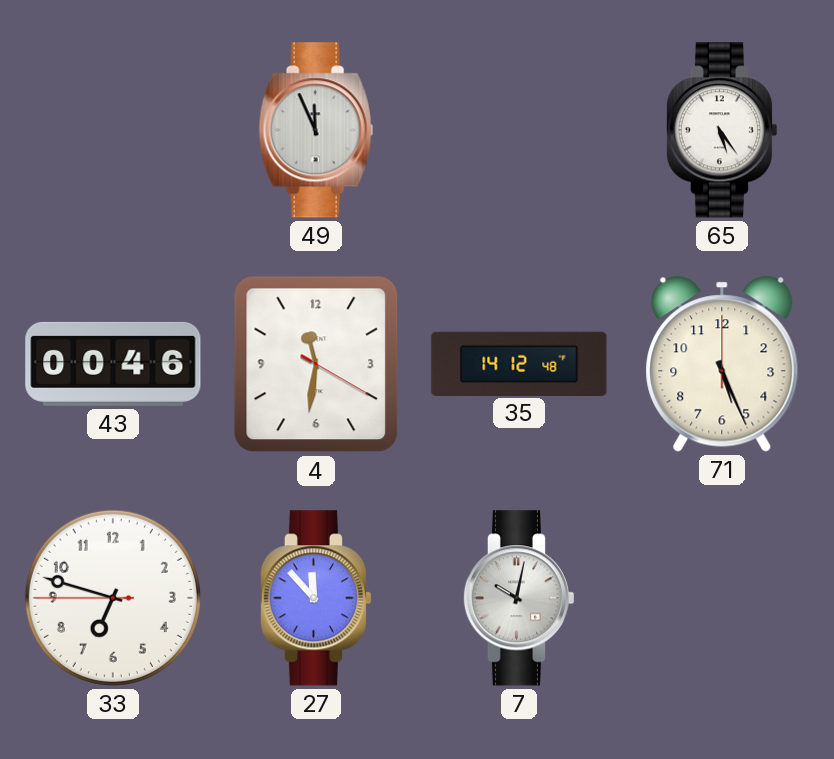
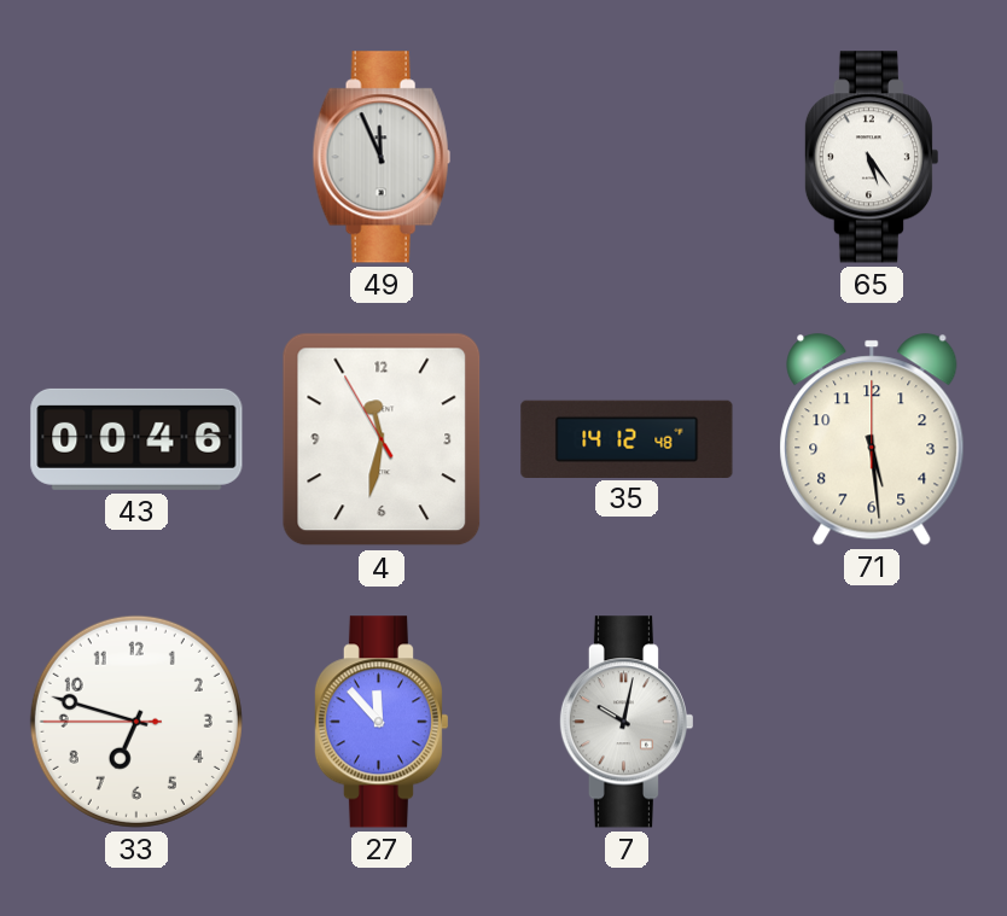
4: 11:31:20 -> 11:31:55 (382, 439)
71: 5:26 -> 5:29 (872, 439)
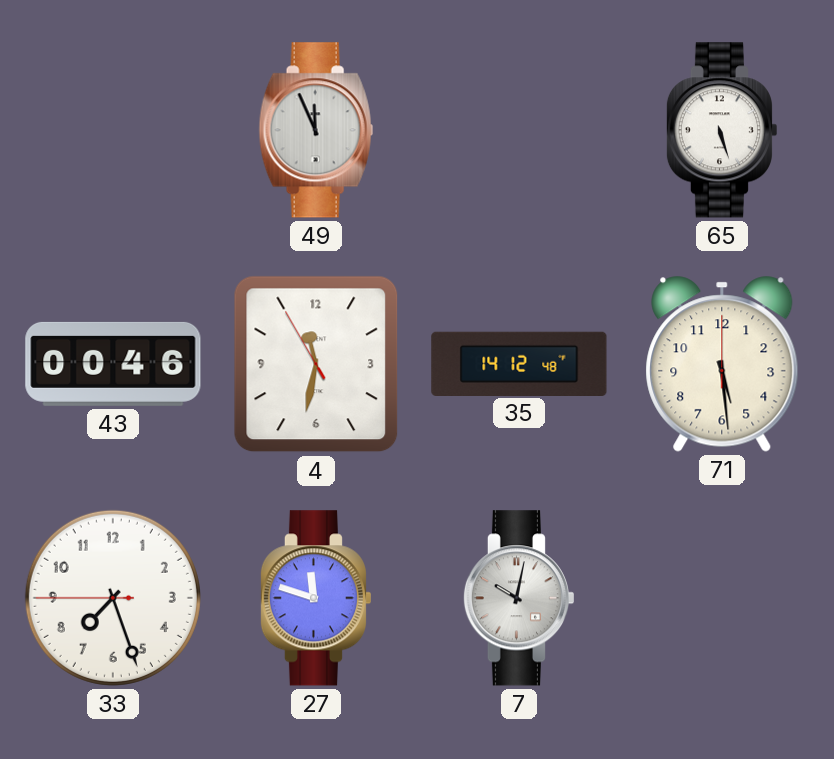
65: 5:24 -> 5:27 (721, 130)
33: 6:47 -> 7:26 (113, 598)
27: 11:53 -> 11:48 (315, 598)
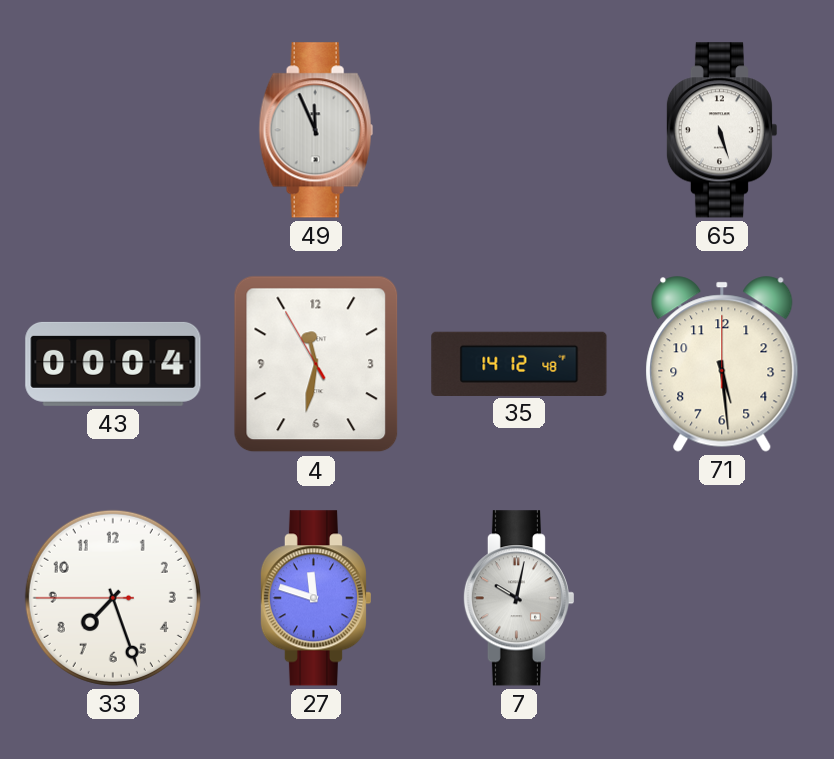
43: 00:46 -> 00:04 (113, 364)
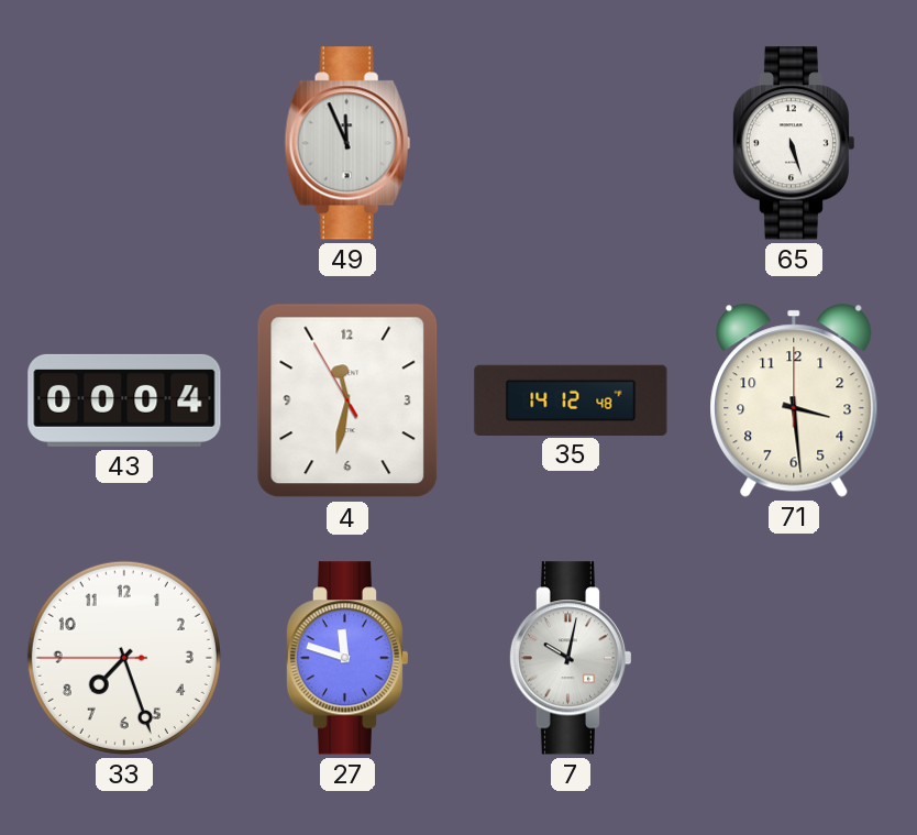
71: 5:29 -> 3:29 (794, 400)
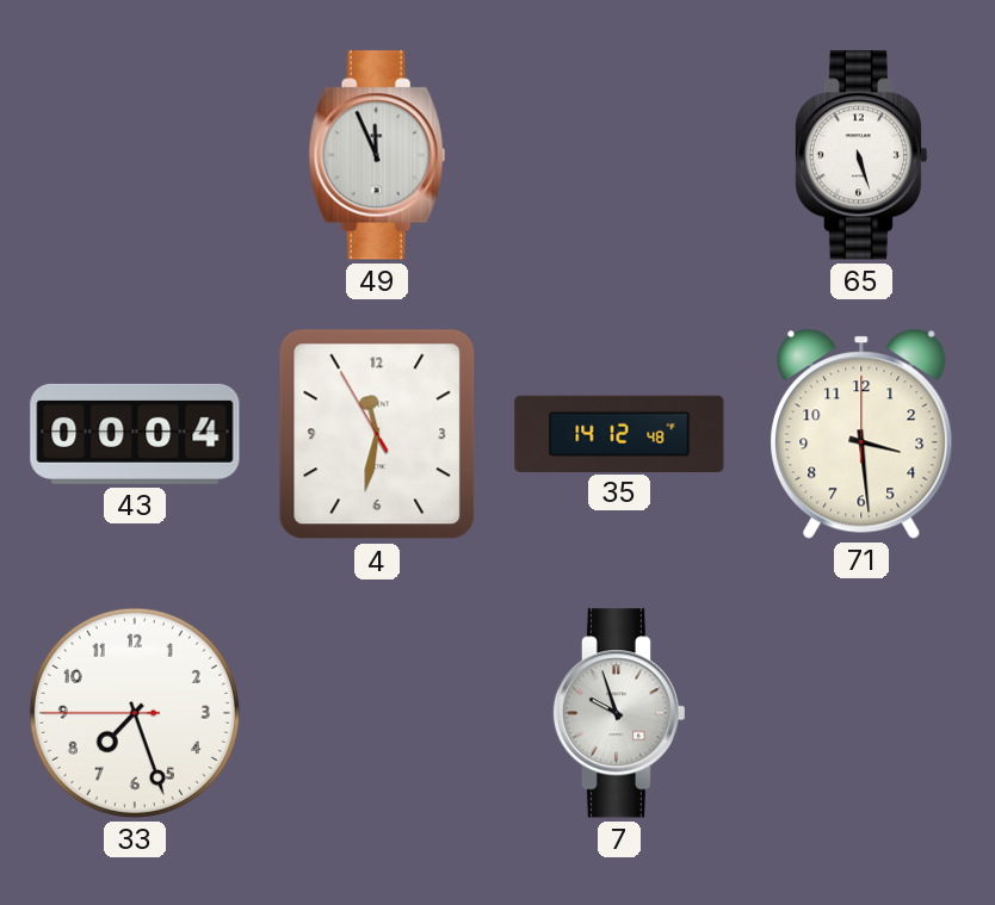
27: 11:48 -> none (346, 658)
7: 10:02 -> 9:57 (618, 713)
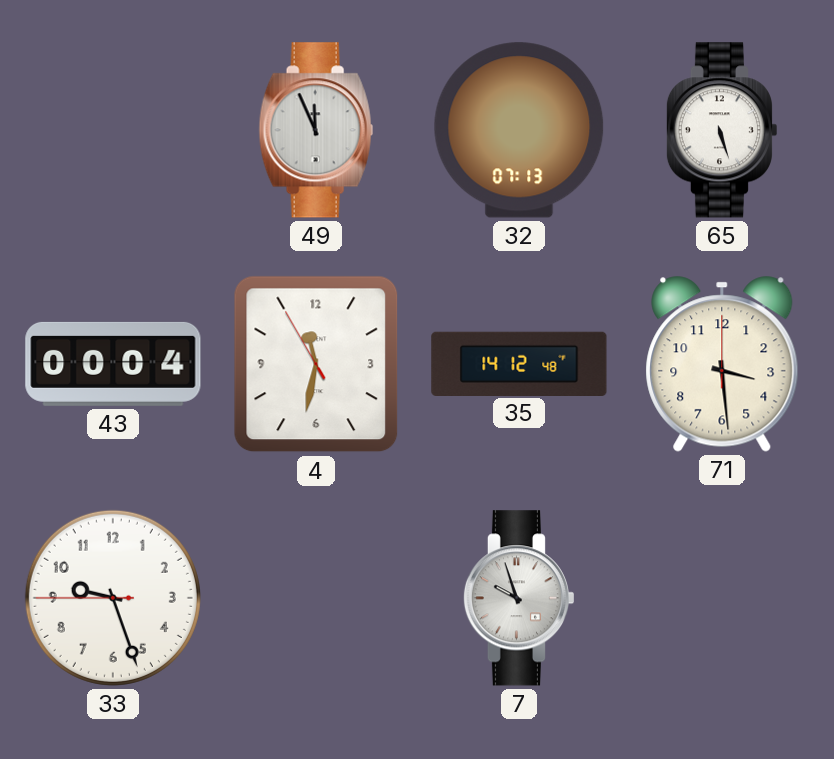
32: none -> 07:13 (519, 130)
33: 7:26 -> 9:26 (113, 598)
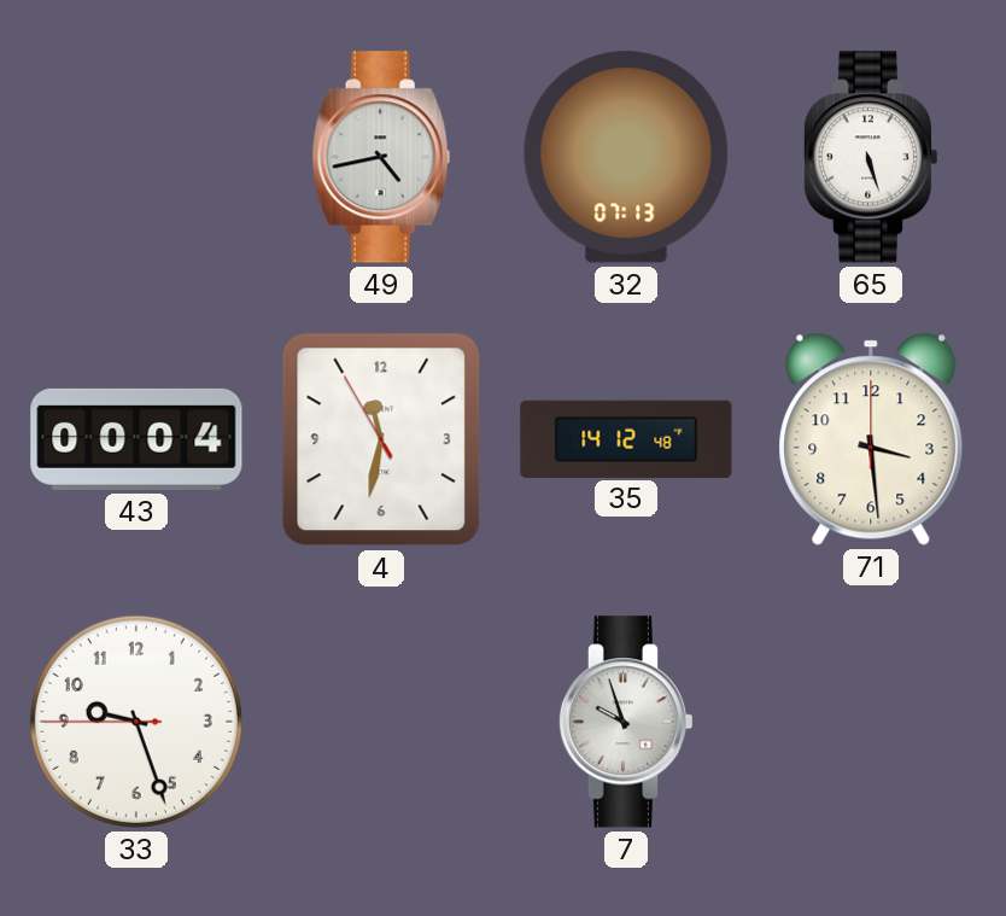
49: 11:56 -> 4:43 (381, 157)
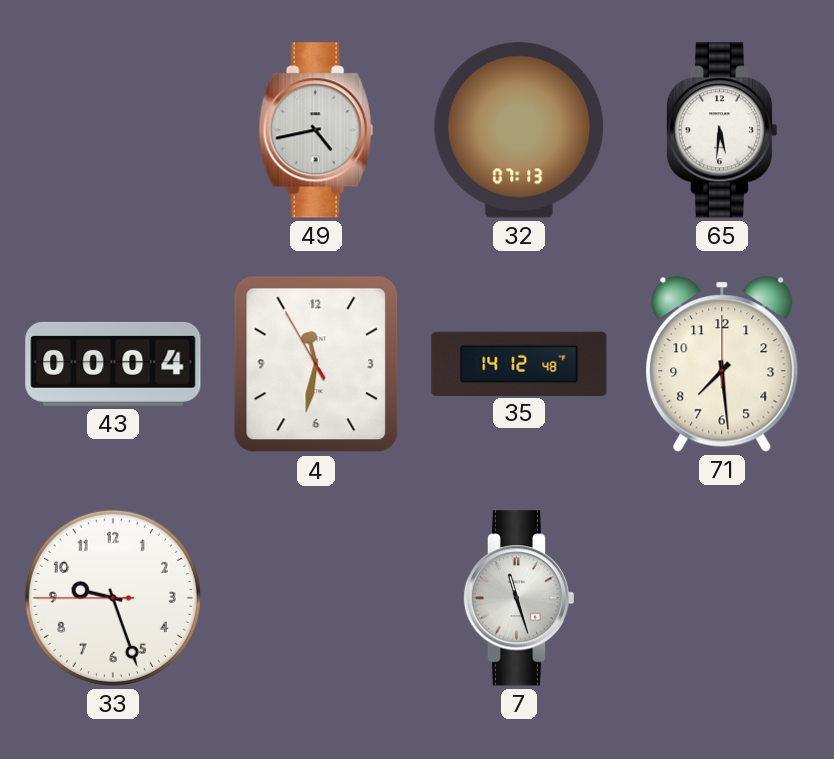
65: 5:27 -> 5:31 (721, 130)
71: 3:29 -> 7:29 (722, 364)
7: 9:57 -> 11:27 (518, 598)
